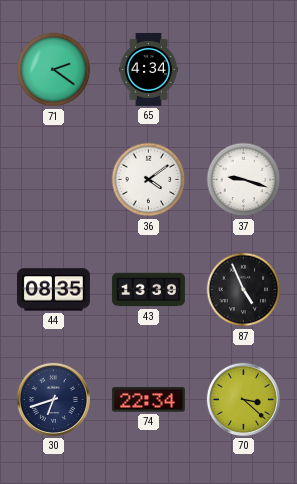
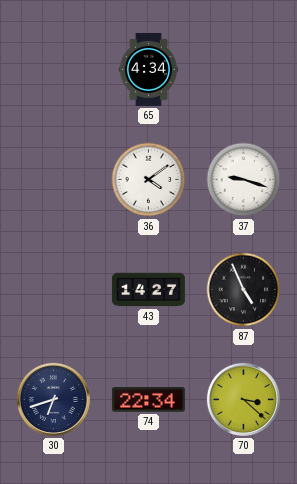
71: 2:21 -> none (54, 70)
44: 08:35 -> none (53, 290)
43: 13:39 -> 14:27 (148, 290)
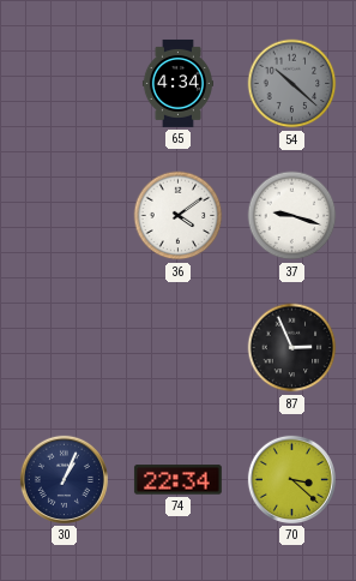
54: none -> 10:22 (292, 84)
43: 14:27 -> none (148, 290)
87: 4:56 -> 2:56 (292, 348)
30: 6:42 -> 1:04 (64, 479)
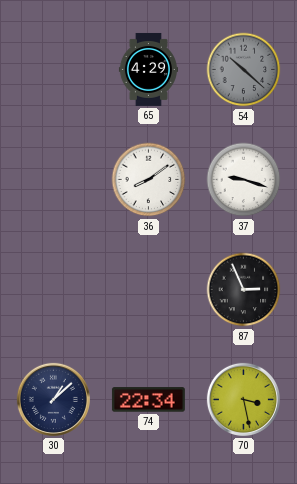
65: 4:34 -> 4:29 (148, 69)
36: 4:09 -> 8:09 (149, 180)
30: 1:04 -> 1:08 (53, 399)
70: 3:22 -> 3:28 (243, 399)
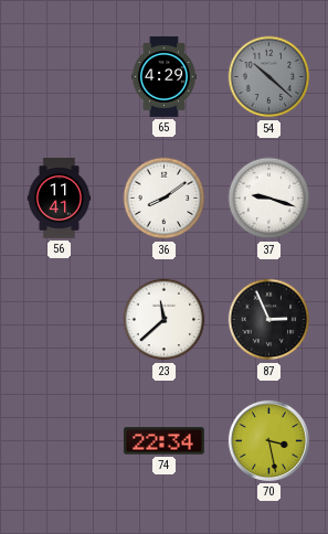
56: none -> 11:41 (60, 197)
23: none -> 11:38 (165, 320)
30: 1:08 -> none (53, 399)
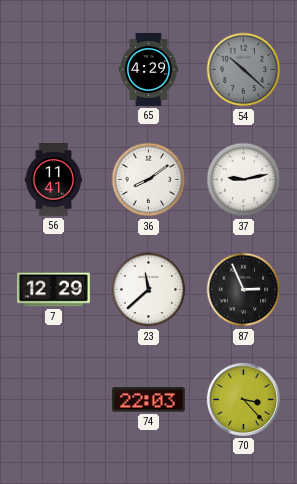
37: 9:18 -> 9:13 (244, 180)
7: none -> 12:29 (53, 290)
74: 22:34 -> 22:03 (148, 400)
70: 3:28 -> 3:23 (243, 399)
